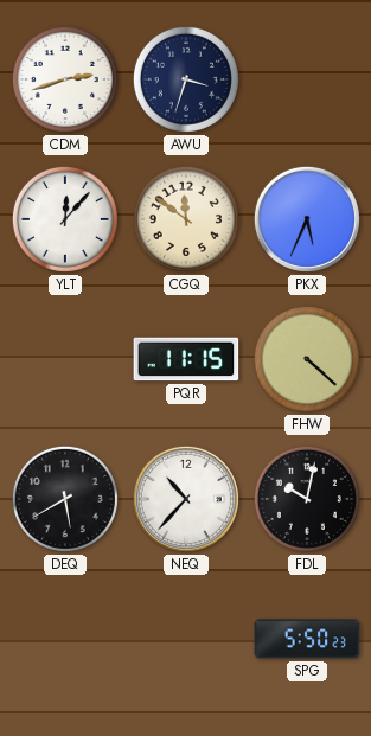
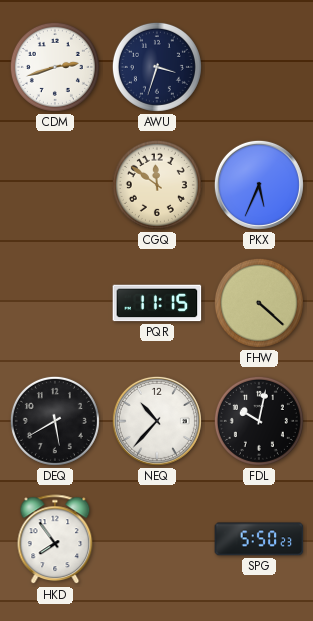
YLT: 12:07 -> none (65, 219)
HKD: none -> 7:54 (55, 540)
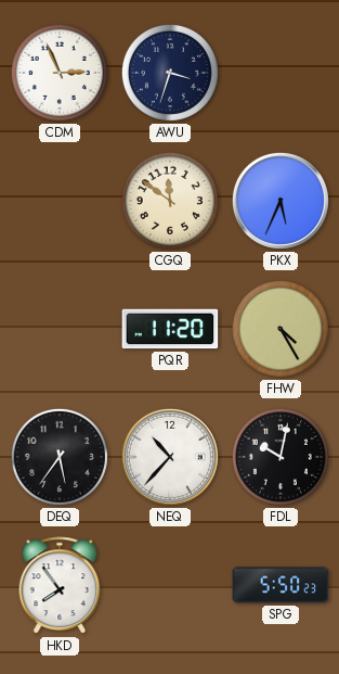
CDM: 2:42 -> 2:56 (60, 73)
PQR: 11:15 -> 11:20 (170, 329)
FHW: 4:22 -> 4:25 (281, 329)
DEQ: 5:40 -> 5:36 (60, 457)
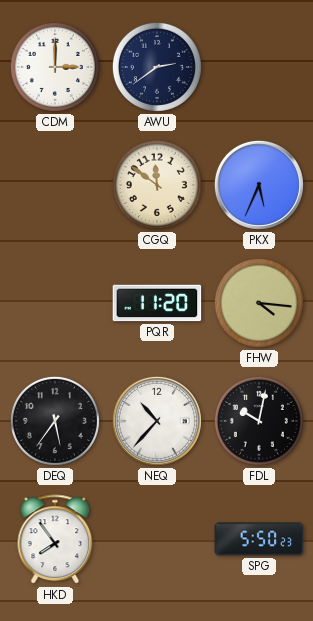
CDM: 2:56 -> 3:00 (55, 67)
AWU: 3:33 -> 2:39 (157, 67)
FHW: 4:25 -> 4:16 (259, 303)
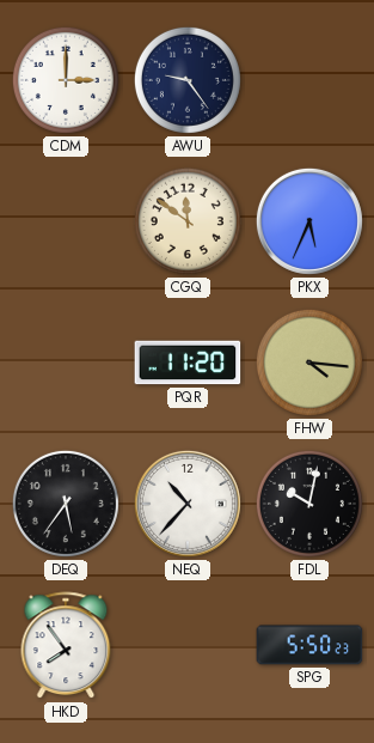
AWU: 2:39 -> 9:24 (188, 80)
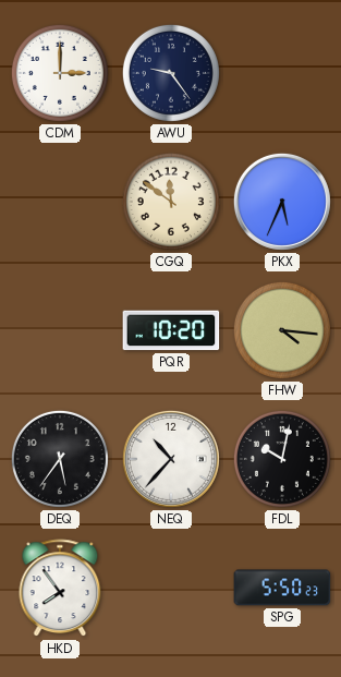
PQR: 11:20 -> 10:20 (171, 330)
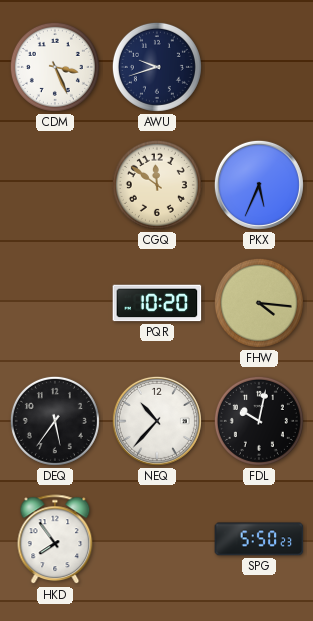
CDM: 3:00 -> 3:26 (55, 67)
AWU: 9:24 -> 9:42 (157, 67)
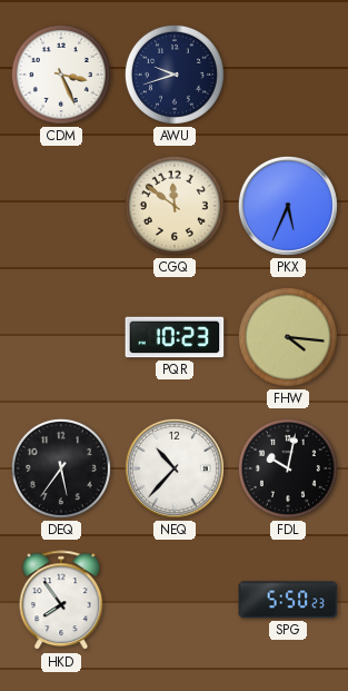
PQR: 10:20 -> 10:23 (175, 337)
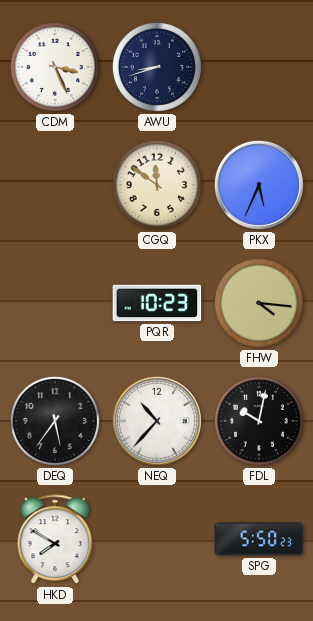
AWU: 9:42 -> 8:42 (157, 67)
HKD: 7:54 -> 7:50 (55, 540)
